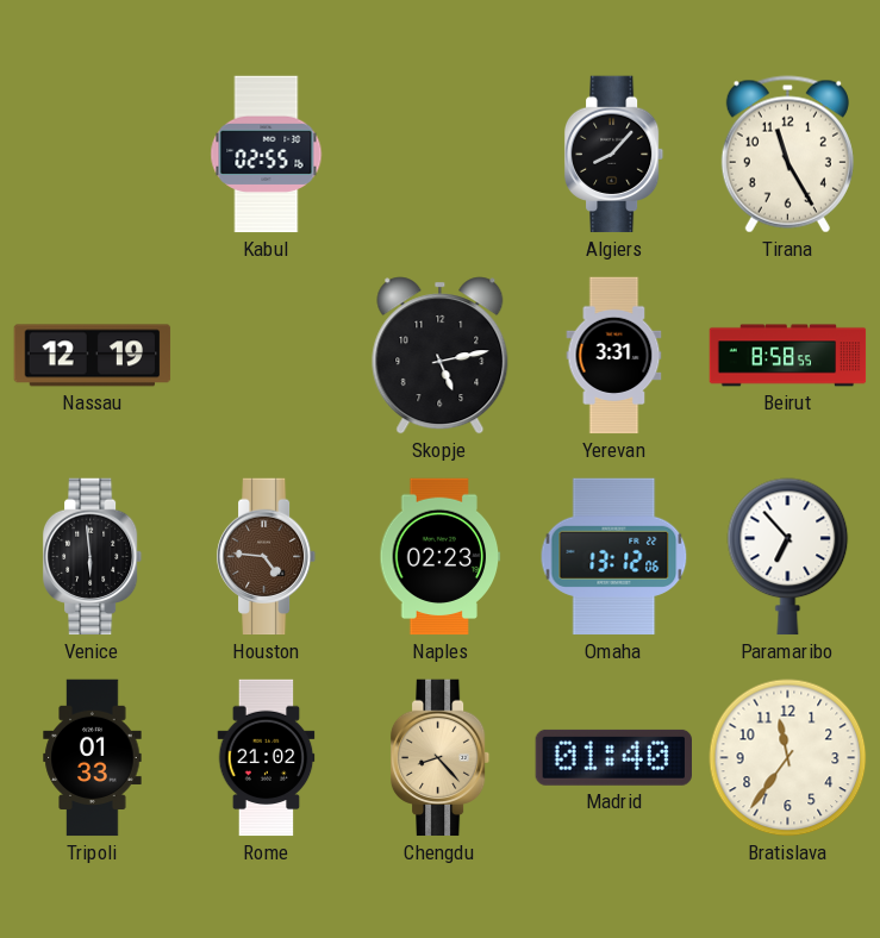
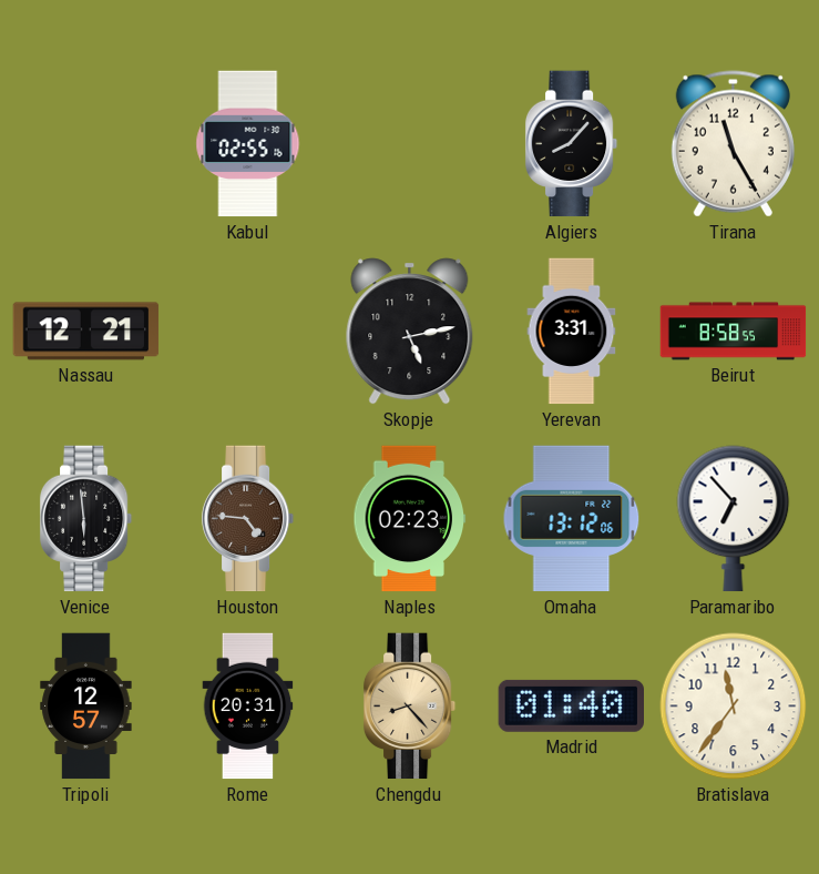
Nassau: 12:19 -> 12:21 (86, 332)
Tripoli: 01:33 -> 12:57 (86, 707)
Rome: 21:02 -> 20:31 (248, 707)
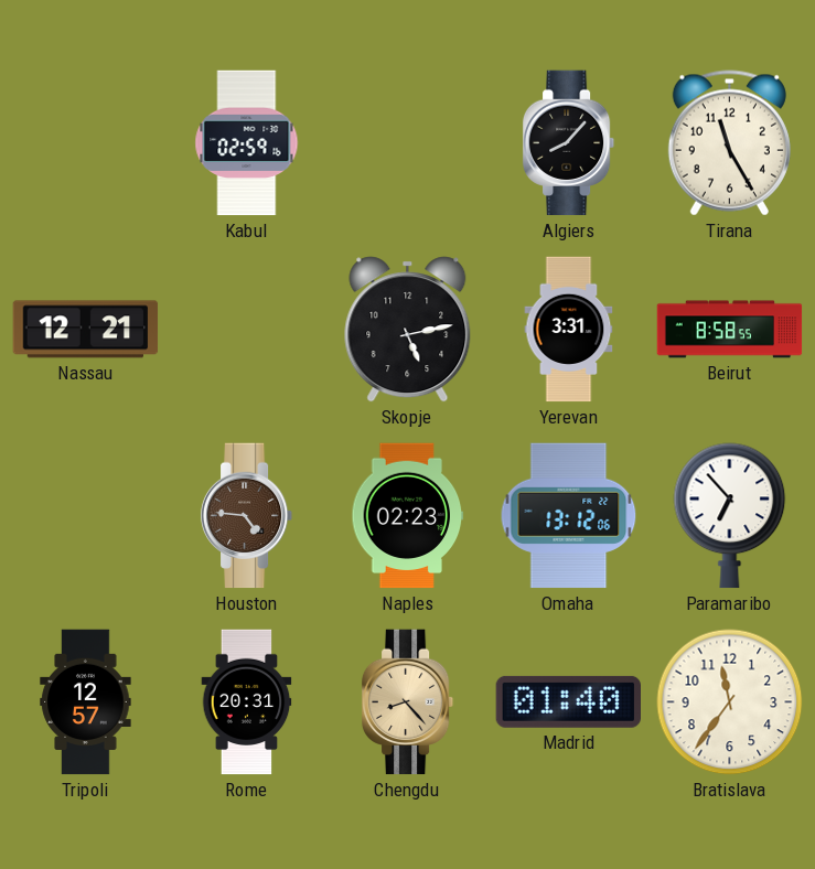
Kabul: 02:55 -> 02:59 (247, 143)
Venice: 5:59 -> none (86, 519)
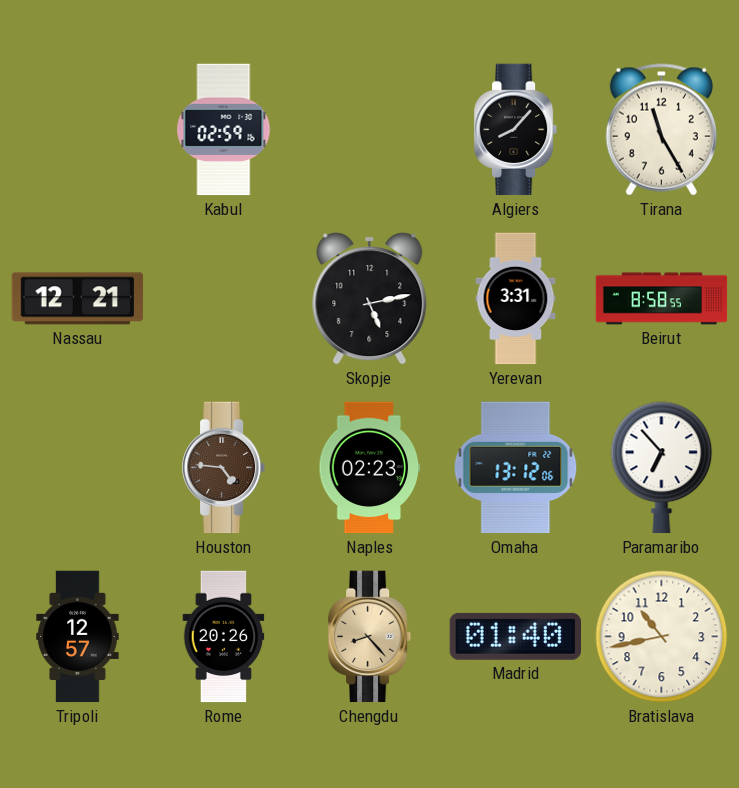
Rome: 20:31 -> 20:26 (224, 637)
Bratislava: 11:36 -> 10:43 (662, 637)
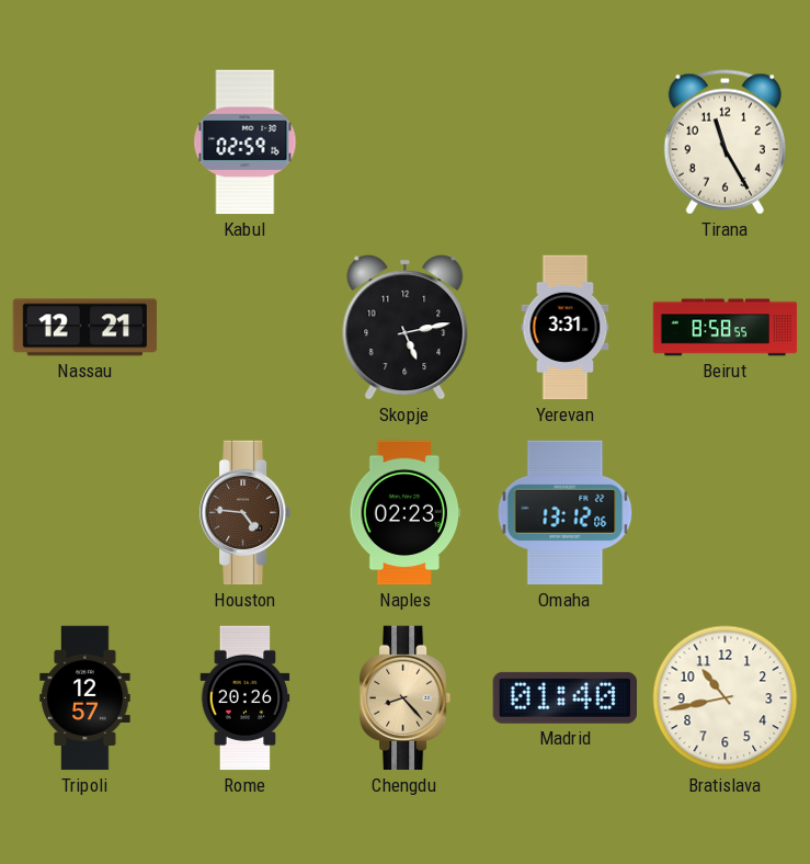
Algiers: 8:07 -> none (516, 130)
Paramaribo: 6:53 -> none (662, 468)
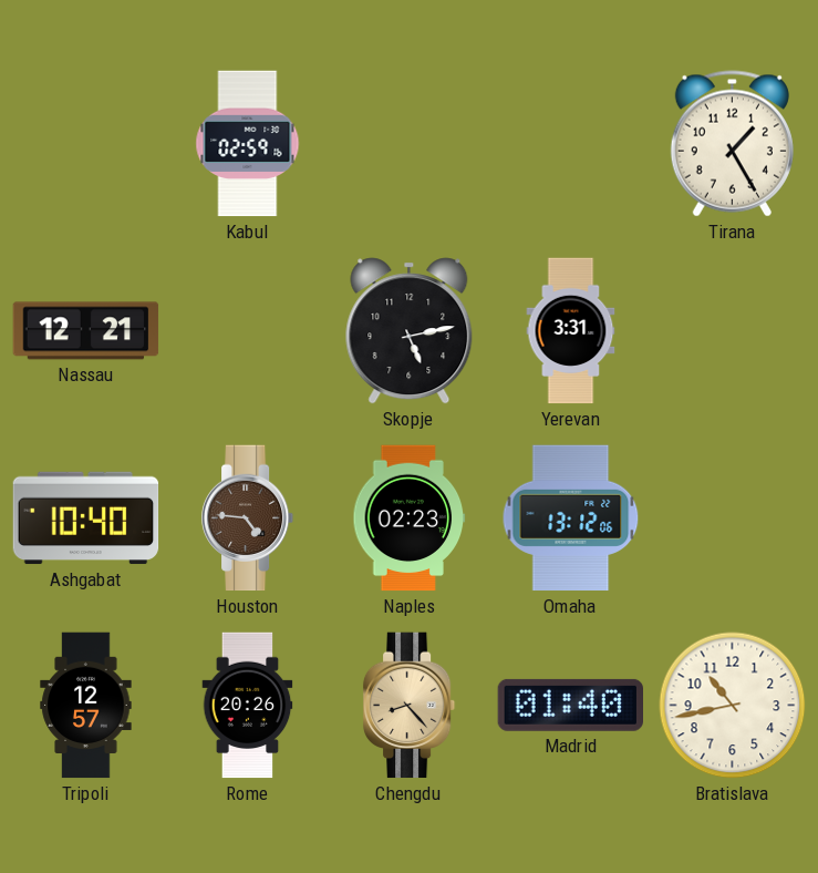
Tirana: 11:25 -> 1:25 (732, 144)
Beirut: 8:58 -> none (726, 328)
Ashgabat: none -> 10:40 (86, 518)
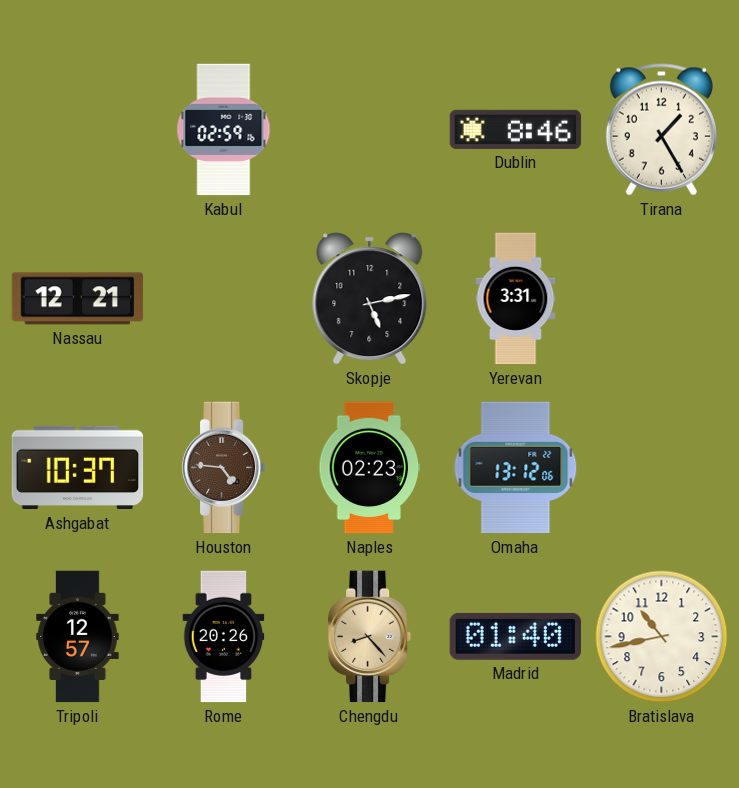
Dublin: none -> 8:46 (516, 129)
Ashgabat: 10:40 -> 10:37 (78, 468)
